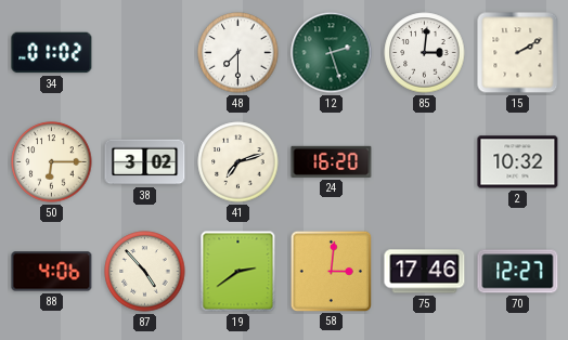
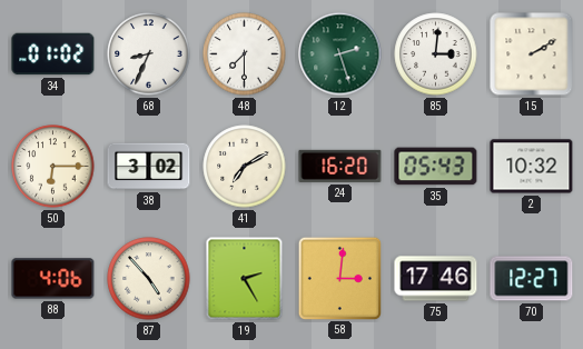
68: none -> 8:34 (149, 54)
41: 7:12 -> 7:10 (245, 167)
35: none -> 05:43 (436, 167)
19: 2:39 -> 2:25 (245, 279)
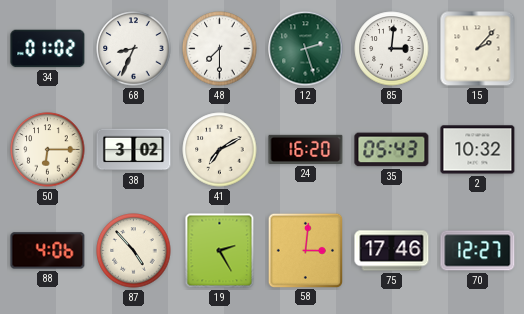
15: 2:10 -> 2:07 (478, 49)
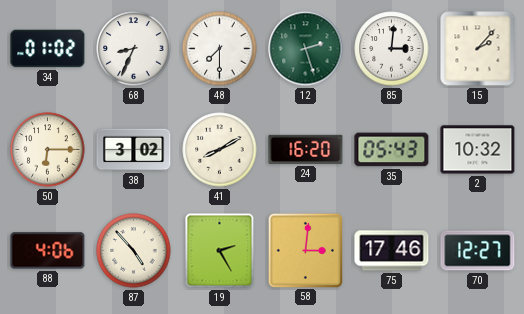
41: 7:10 -> 8:10 (220, 150)
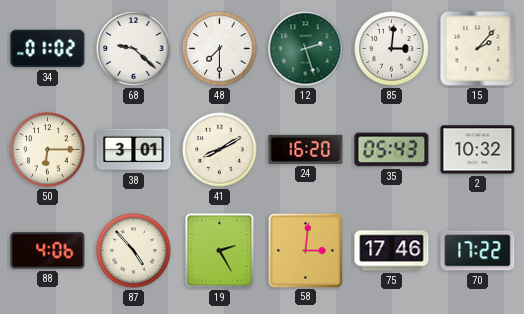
68: 8:34 -> 9:22 (134, 49)
38: 3:02 -> 3:01 (134, 150)
70: 12:27 -> 17:22 (478, 251)
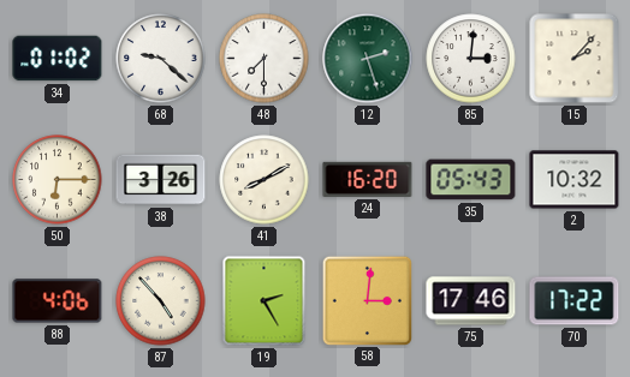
38: 3:01 -> 3:26 (161, 180)
